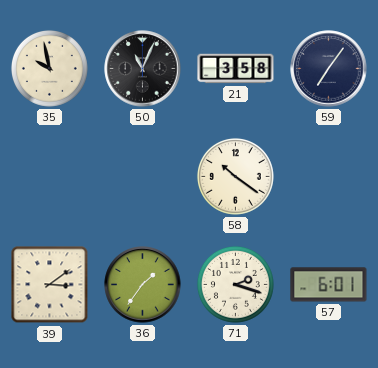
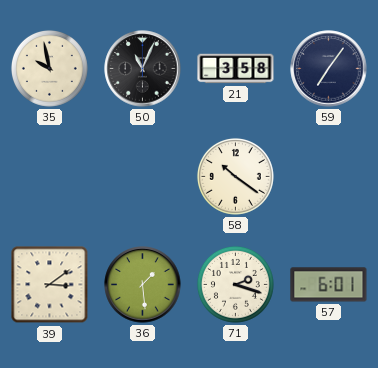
36: 1:36 -> 1:29 (143, 285)
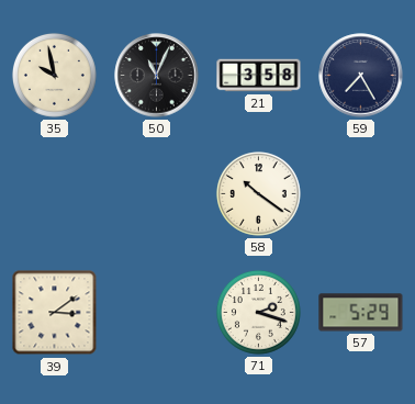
59: 7:06 -> 7:25 (361, 76)
36: 1:29 -> none (143, 285)
57: 6:01 -> 5:29 (361, 313)
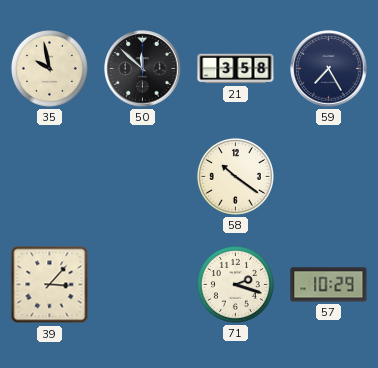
50: 11:04 -> 11:52 (143, 69)
39: 3:09 -> 3:07 (50, 285)
57: 5:29 -> 10:29 (329, 285)
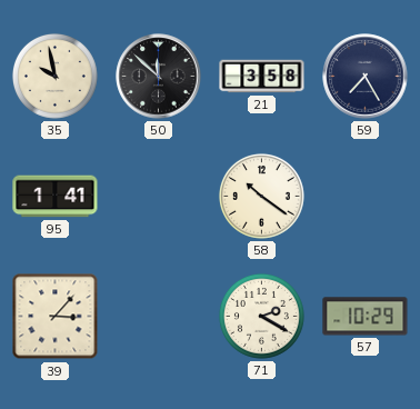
95: none -> 1:41 (56, 197)
71: 2:18 -> 2:20 (261, 316)
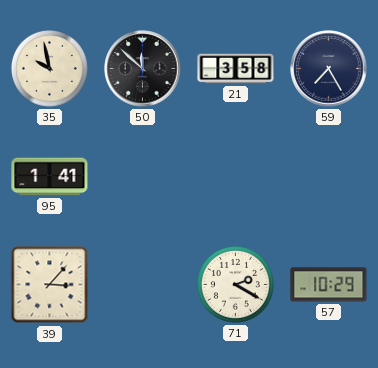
58: 10:21 -> none (261, 196)
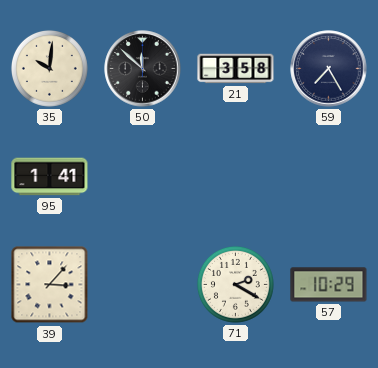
35: 9:58 -> 10:01 (49, 68)
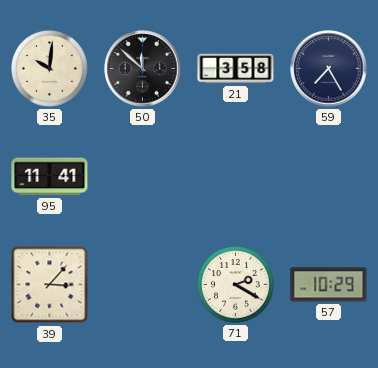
95: 1:41 -> 11:41 (50, 177)
